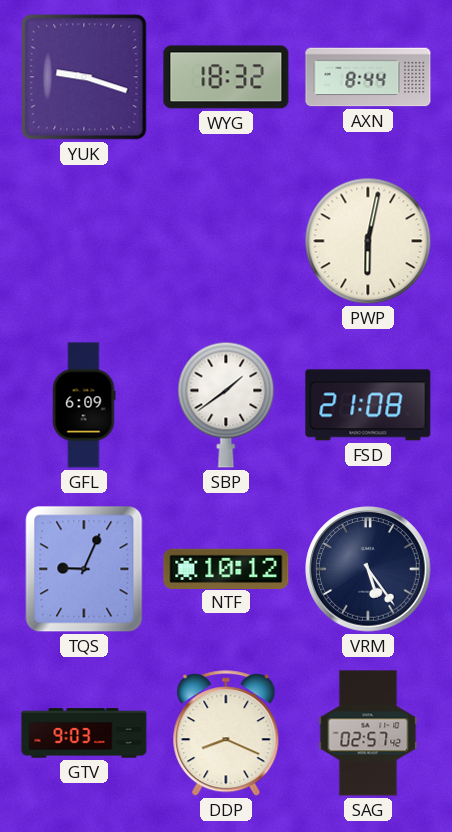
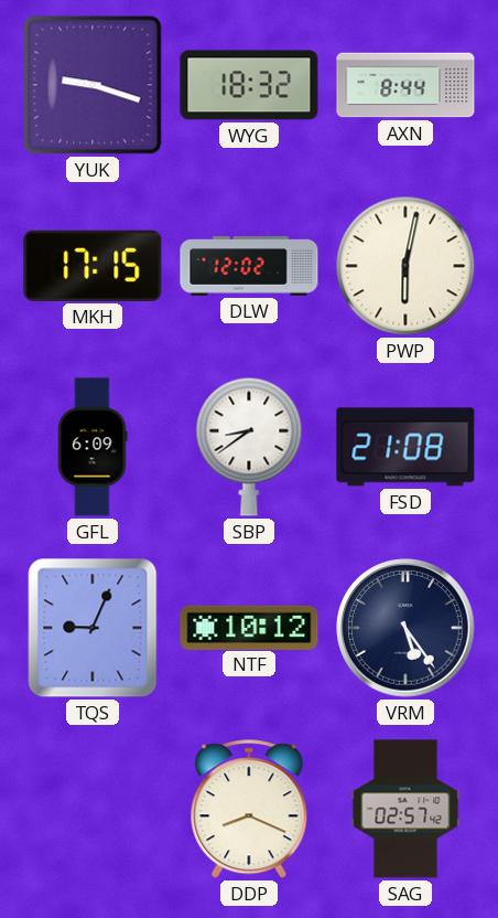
MKH: none -> 17:15 (93, 266)
DLW: none -> 12:02 (249, 266)
SBP: 1:39 -> 8:39 (249, 447)
GTV: 9:03 -> none (84, 733)
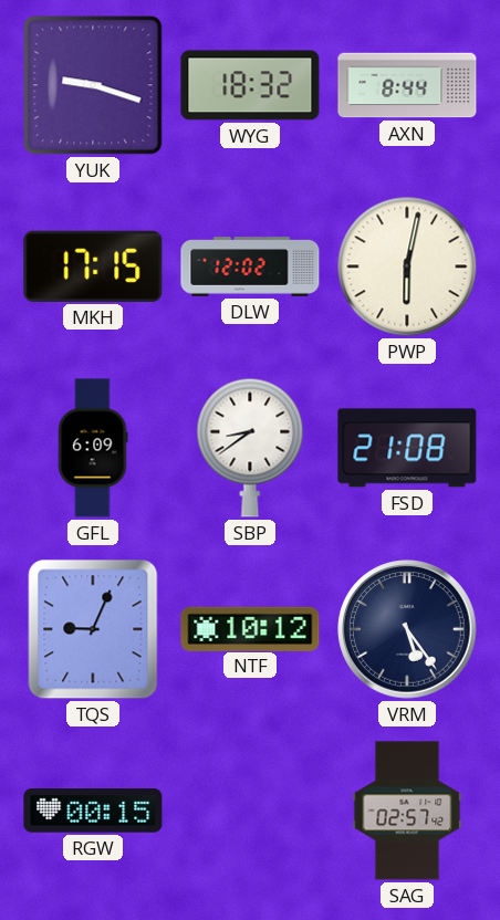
RGW: none -> 00:15 (93, 811)
DDP: 8:19 -> none (249, 810)
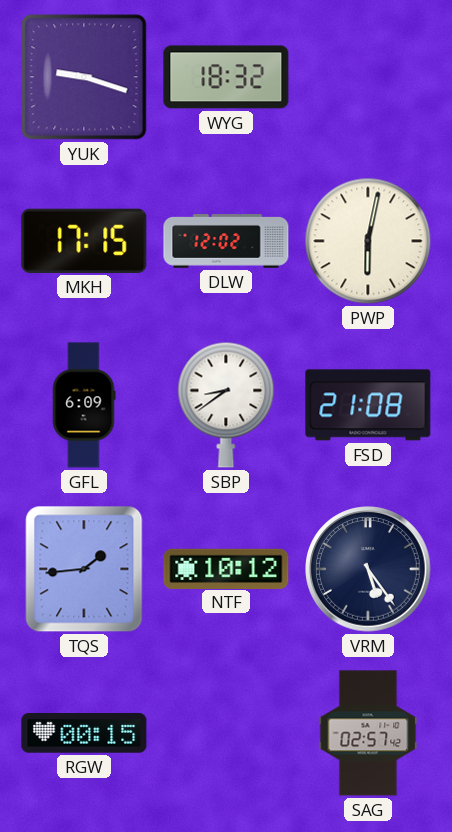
AXN: 8:44 -> none (407, 85)
TQS: 9:04 -> 1:44 (84, 569)
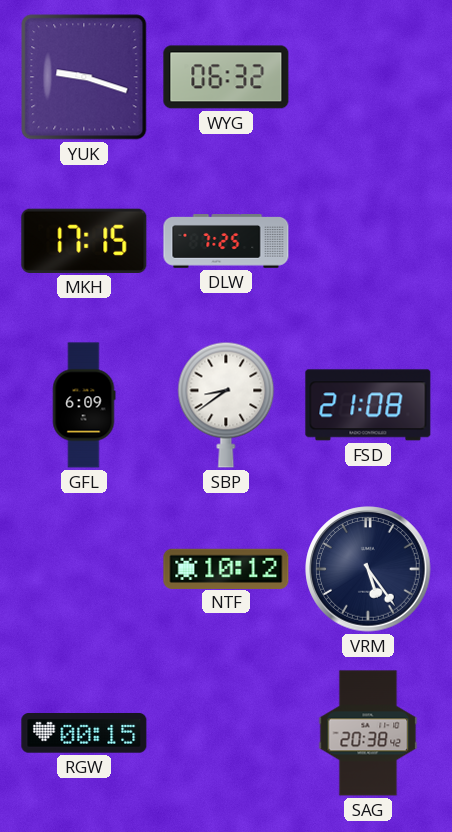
WYG: 18:32 -> 06:32 (226, 77)
DLW: 12:02 -> 7:25 (226, 241)
PWP: 6:02 -> none (368, 241)
TQS: 1:44 -> none (84, 569)
SAG: 02:57 -> 20:38 (368, 733)
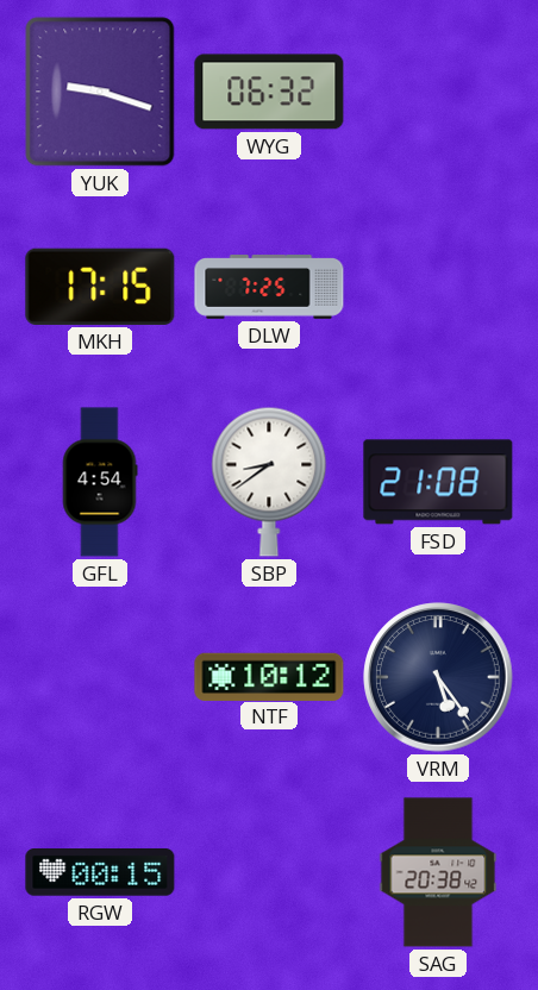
GFL: 6:09 -> 4:54 (100, 482)
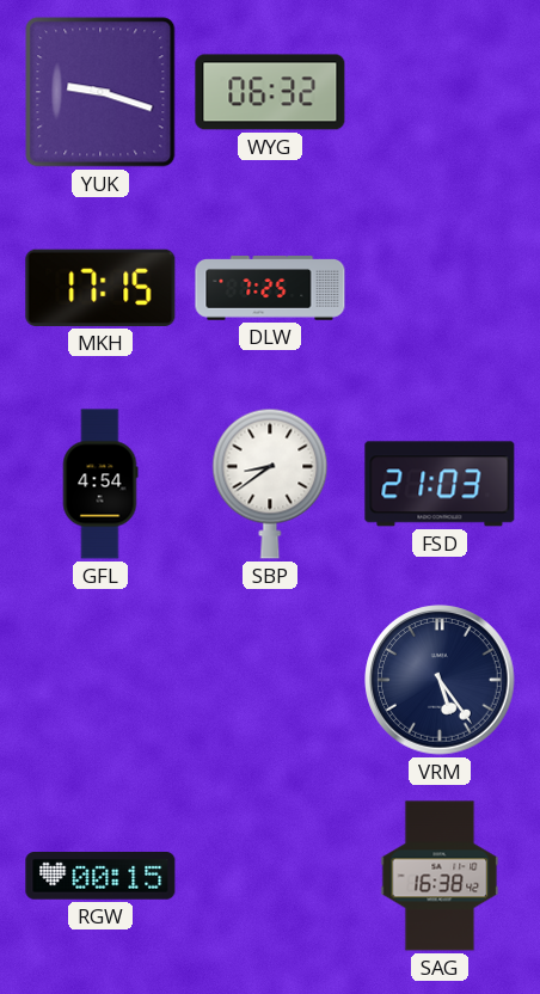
FSD: 21:08 -> 21:03 (440, 484)
NTF: 10:12 -> none (269, 676)
SAG: 20:38 -> 16:38 (440, 876)
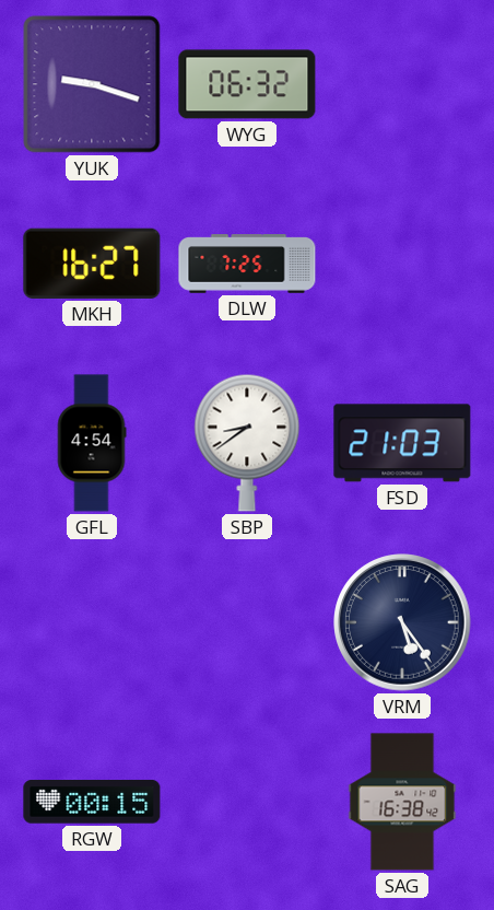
MKH: 17:15 -> 16:27 (92, 264)
